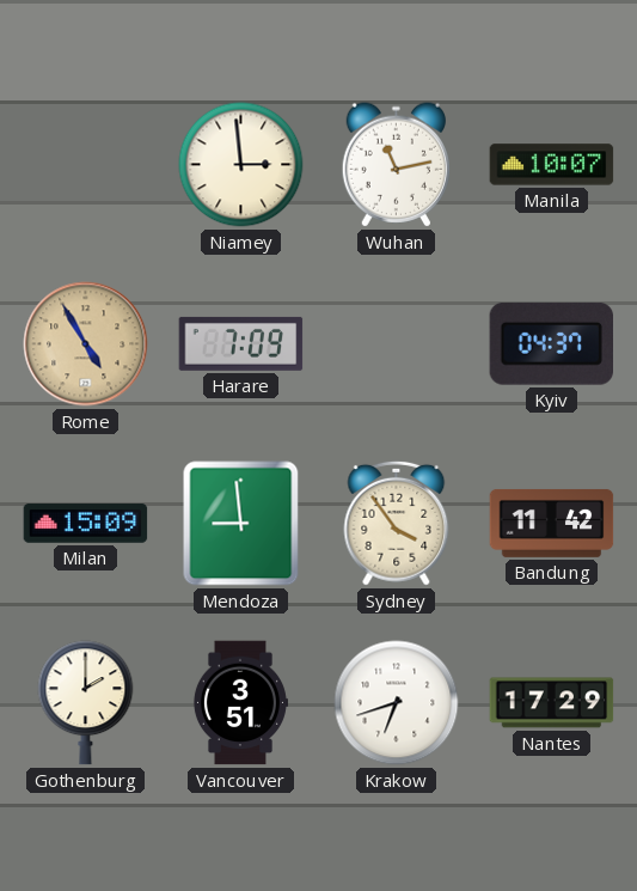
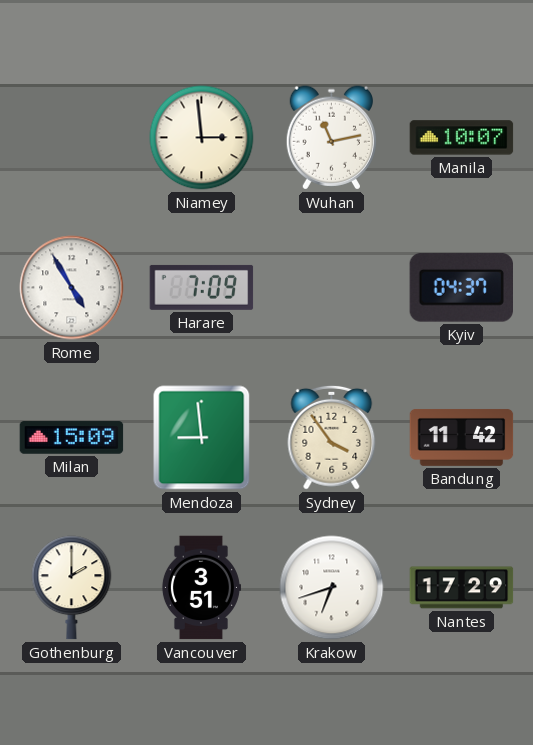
Rome dial: champagne -> white (72, 288)
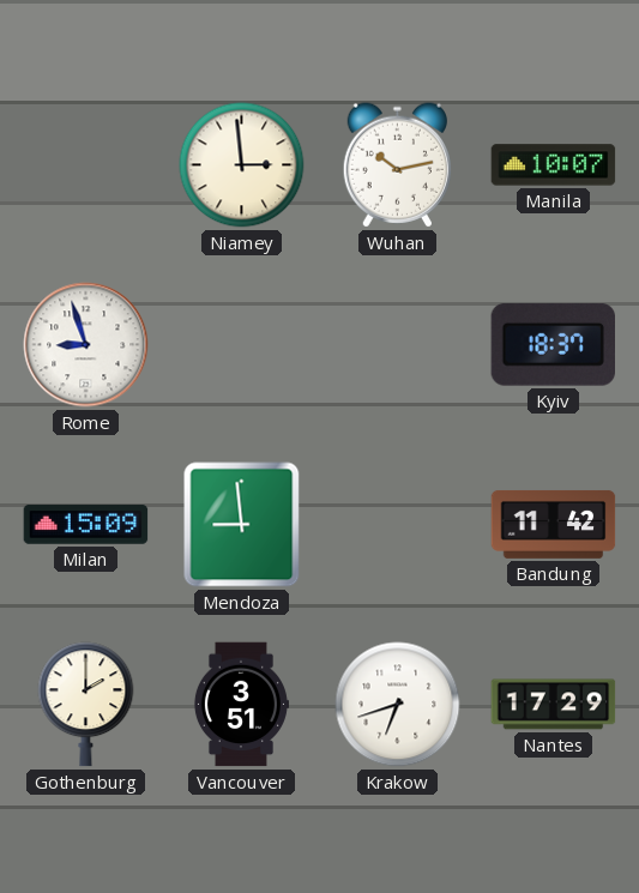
Wuhan: 11:13 -> 10:13 (397, 165)
Rome: 4:55 -> 8:57 (86, 345)
Harare: 7:09 -> none (202, 287)
Kyiv: 04:37 -> 18:37 (553, 344)
Sydney: 3:54 -> none (332, 437)
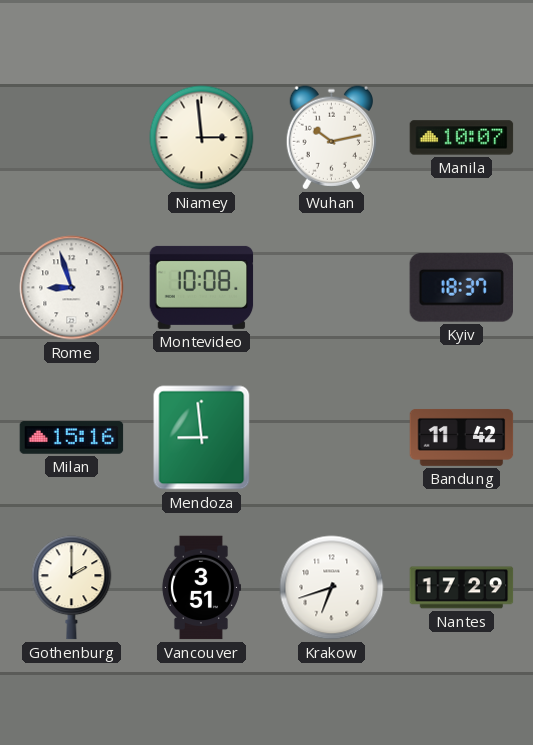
Montevideo: none -> 10:08 (202, 287)
Milan: 15:09 -> 15:16 (72, 438)
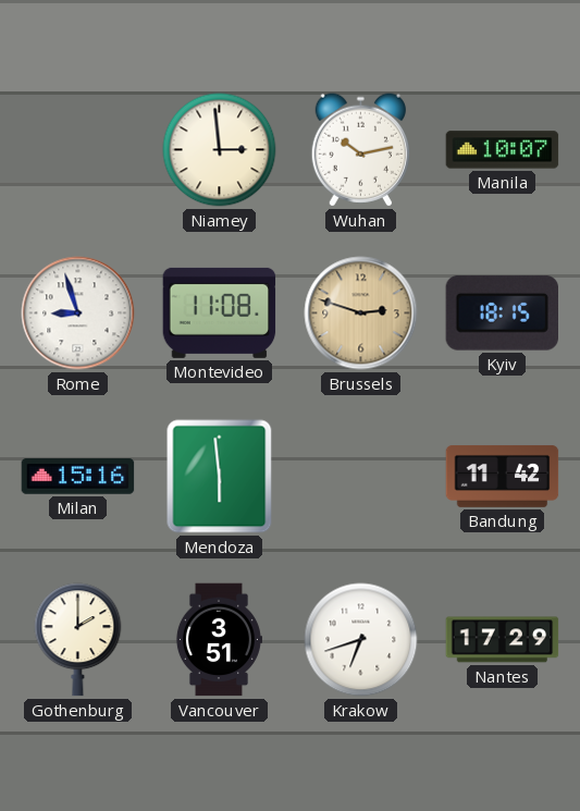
Montevideo: 10:08 -> 11:08 (220, 312)
Brussels: none -> 2:48 (361, 314)
Kyiv: 18:37 -> 18:15 (502, 312)
Mendoza: 8:59 -> 5:59 (220, 477)
